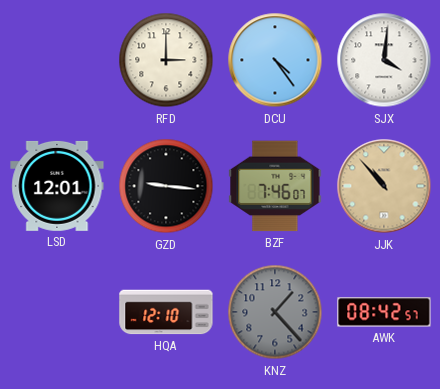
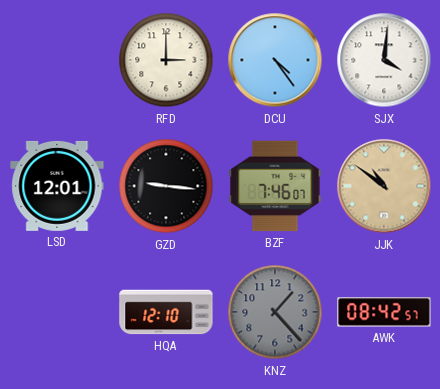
JJK: 10:53 -> 10:51 (384, 186)
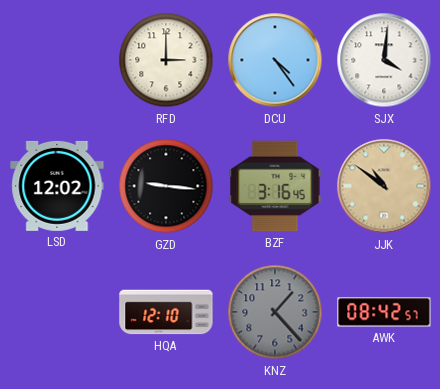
LSD: 12:01 -> 12:02 (57, 186)
BZF: 7:46 -> 3:16 (275, 186)
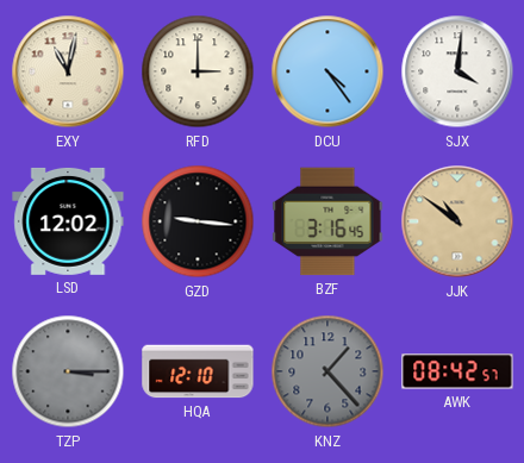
EXY: none -> 11:02 (68, 71)
TZP: none -> 3:15 (68, 371)
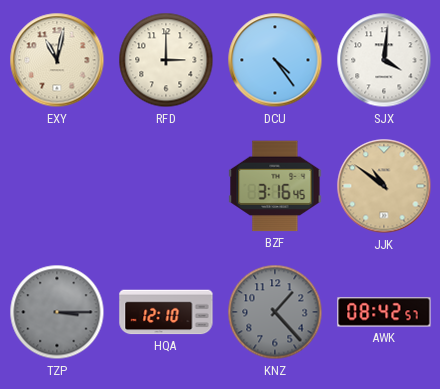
LSD: 12:02 -> none (68, 221)
GZD: 9:16 -> none (198, 221)
